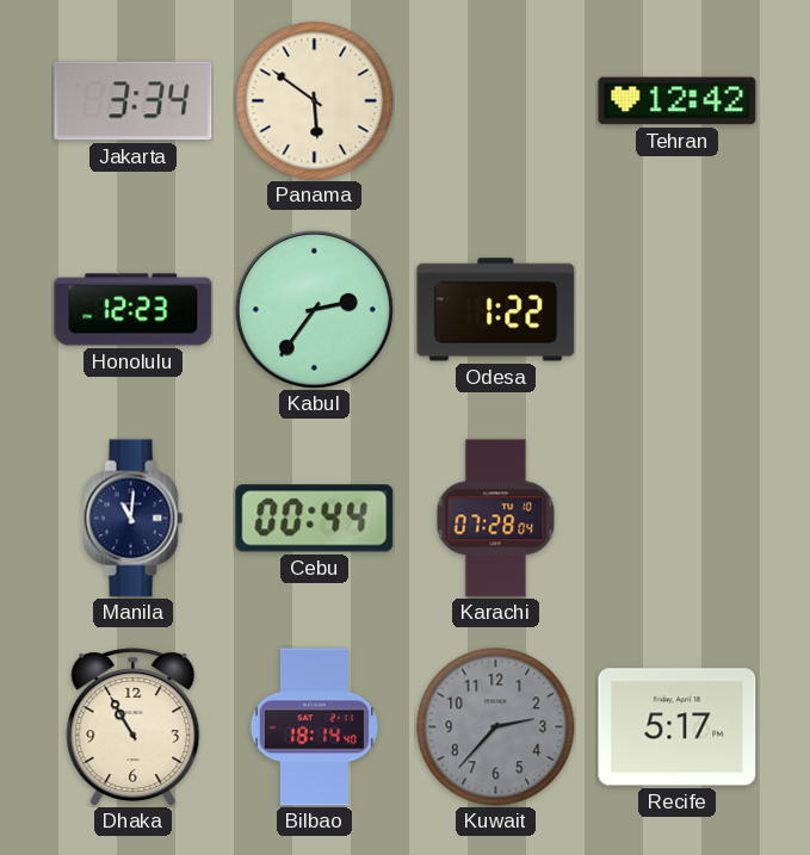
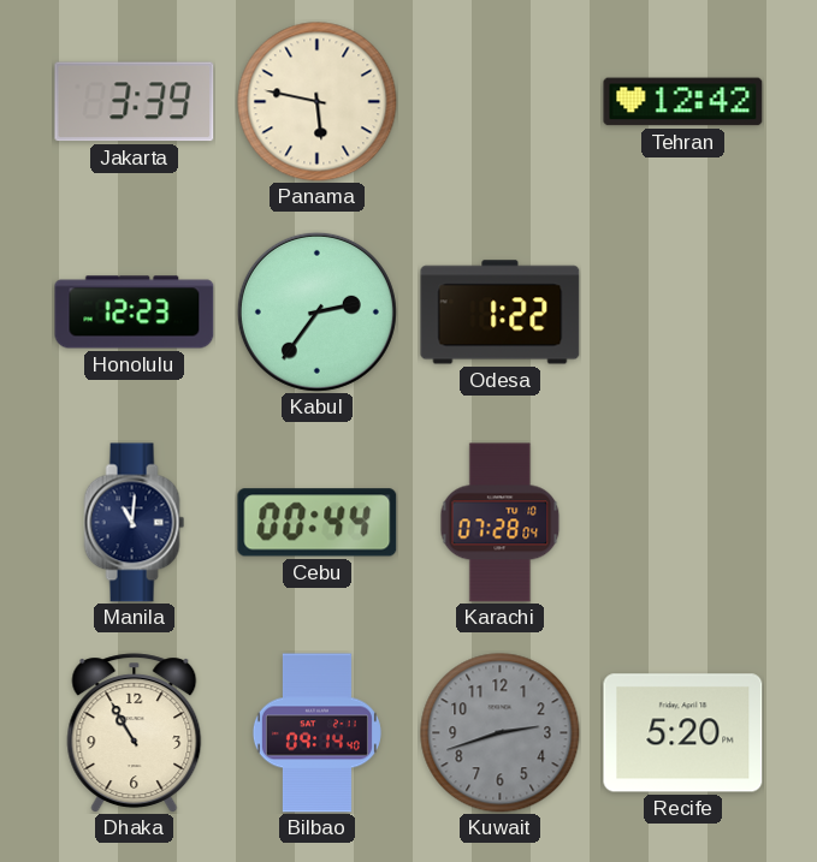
Jakarta: 3:34 -> 3:39 (135, 102)
Panama: 5:51 -> 5:47 (318, 102)
Bilbao: 18:14 -> 09:14 (316, 733)
Kuwait: 2:37 -> 2:42 (501, 733)
Recife: 5:17 -> 5:20 (683, 733)
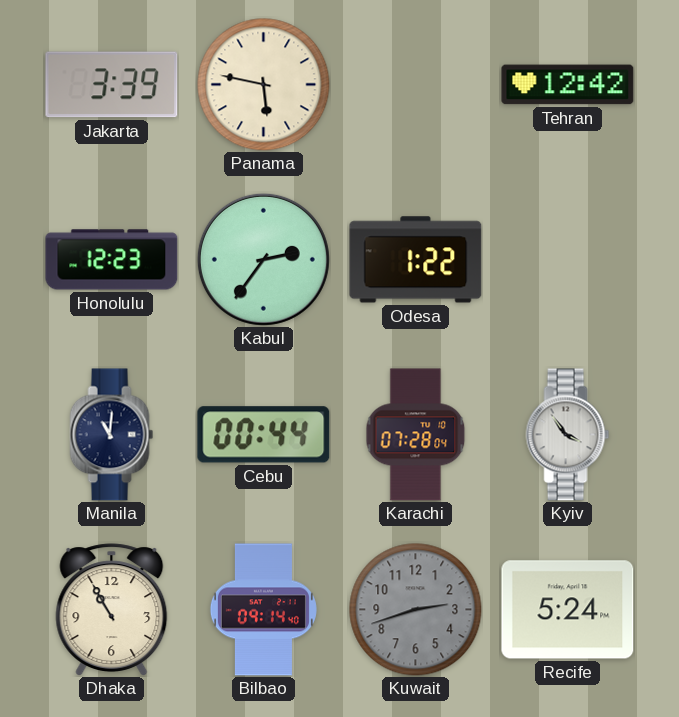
Kyiv: none -> 3:54 (568, 435)
Recife: 5:20 -> 5:24 (568, 610)
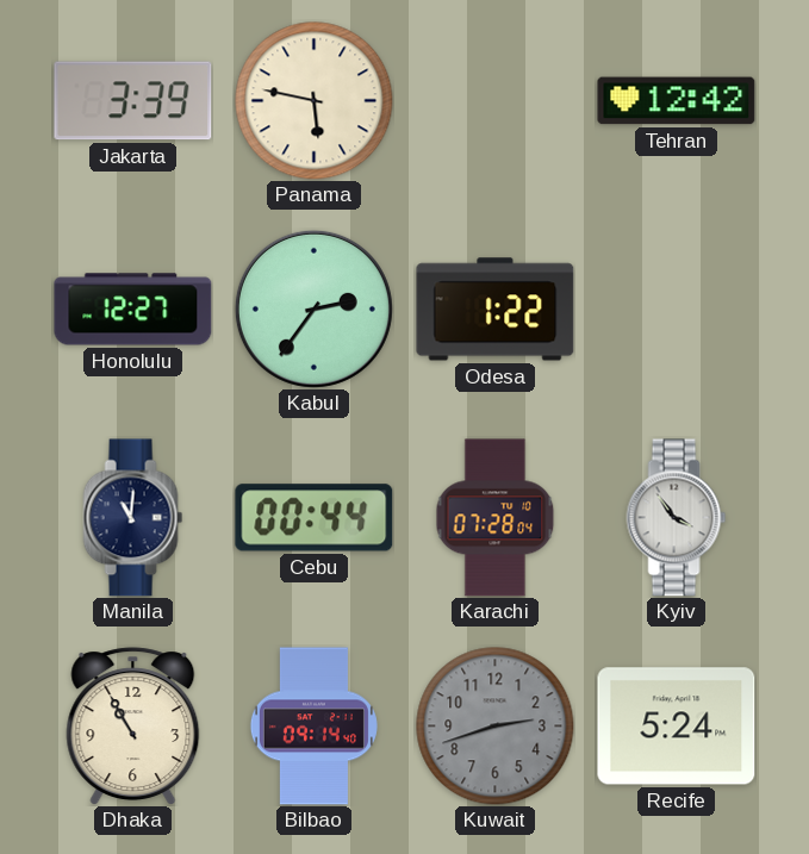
Honolulu: 12:23 -> 12:27 (133, 310)
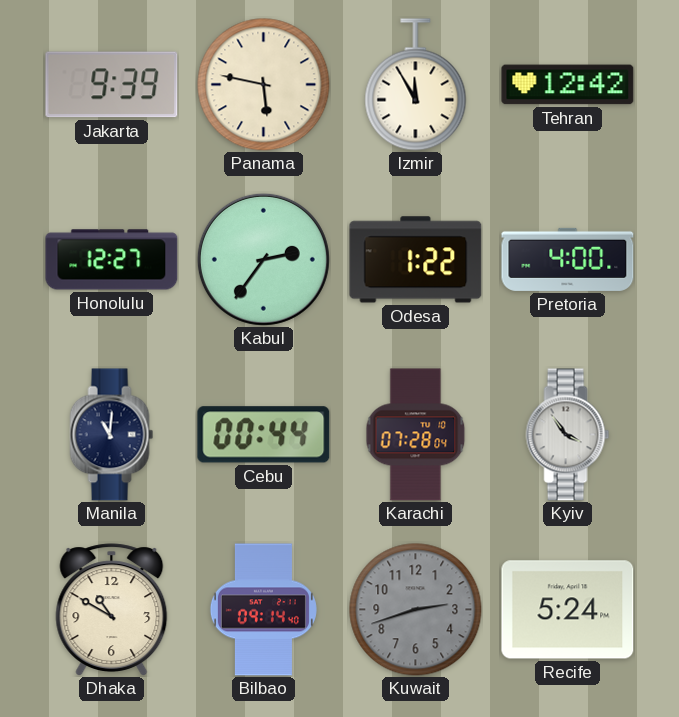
Jakarta: 3:39 -> 9:39 (112, 85)
Izmir: none -> 11:55 (416, 85)
Pretoria: none -> 4:00 (568, 259)
Dhaka: 10:55 -> 10:50 (112, 609)
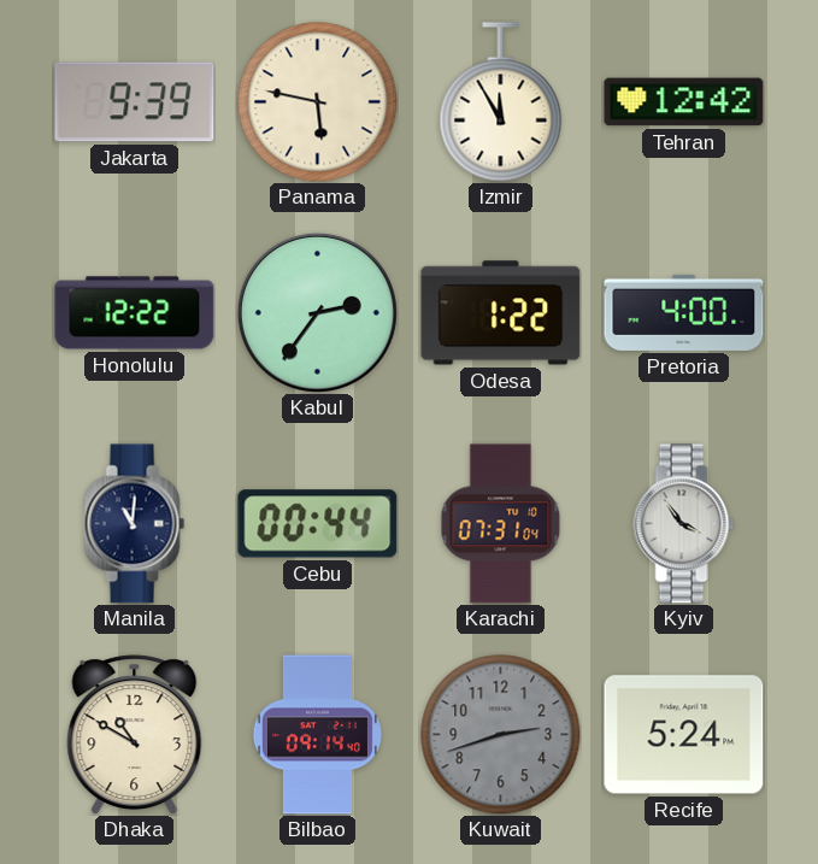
Honolulu: 12:27 -> 12:22 (135, 313)
Karachi: 07:28 -> 07:31 (501, 524)
